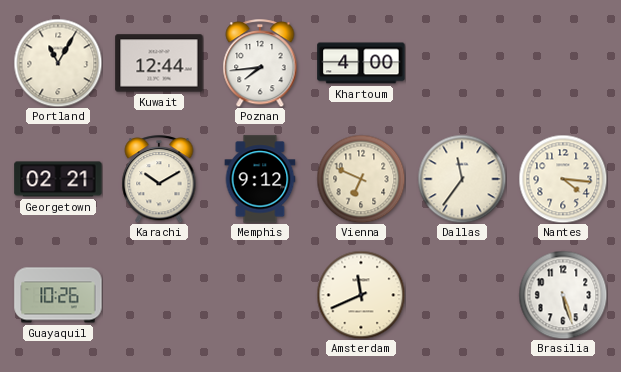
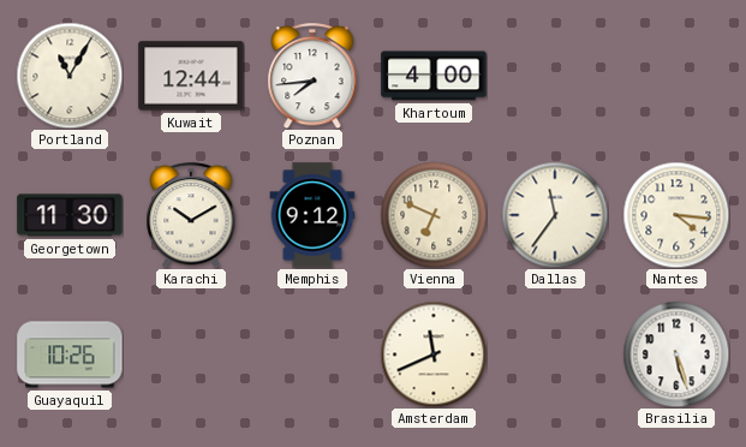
Georgetown: 02:21 -> 11:30 (70, 215)
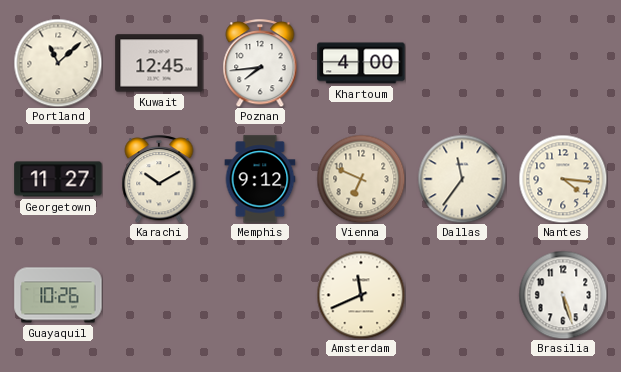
Portland: 11:05 -> 11:08 (58, 63)
Kuwait: 12:44 -> 12:45 (159, 63)
Georgetown: 11:30 -> 11:27 (58, 179)
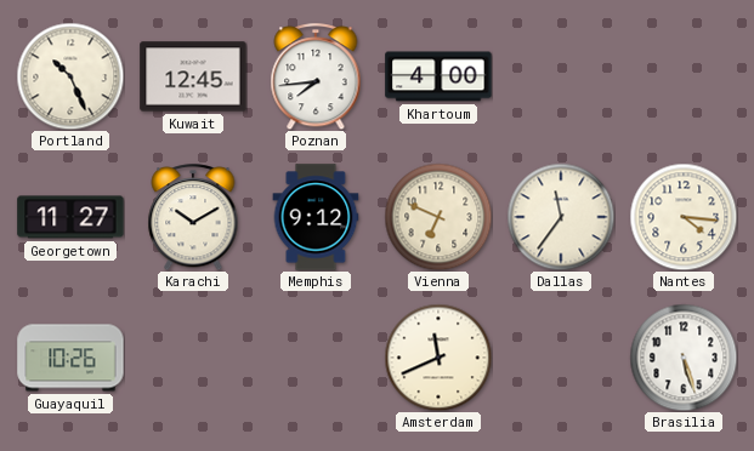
Portland: 11:08 -> 10:26 (70, 76)
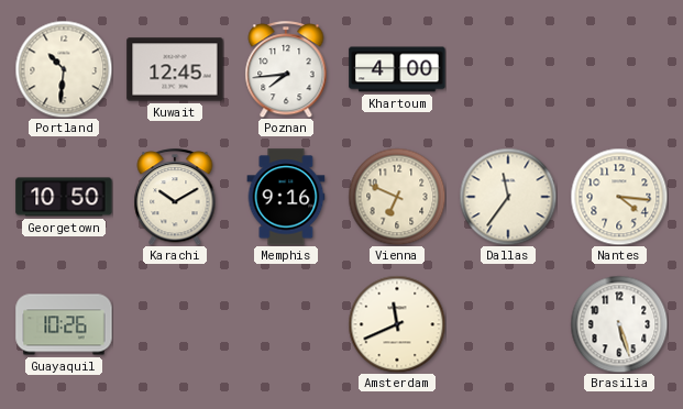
Portland: 10:26 -> 10:31 (64, 69)
Georgetown: 11:27 -> 10:50 (64, 197)
Memphis: 9:12 -> 9:16 (286, 197)
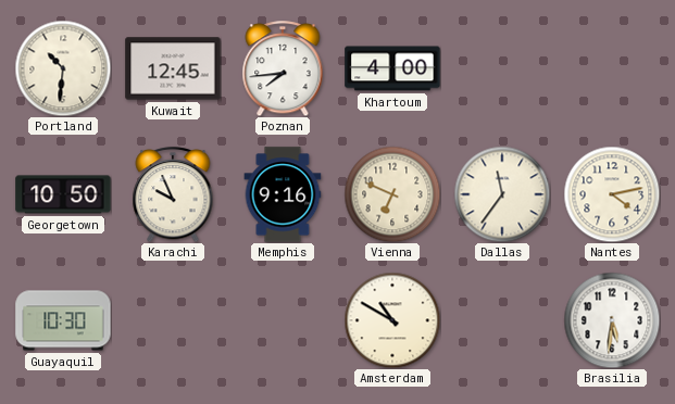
Karachi: 10:10 -> 9:56 (173, 194)
Nantes: 4:16 -> 4:13 (612, 194)
Guayaquil: 10:26 -> 10:30 (63, 320)
Amsterdam: 11:41 -> 10:50 (392, 320)
Brasilia: 5:27 -> 5:31 (612, 320)
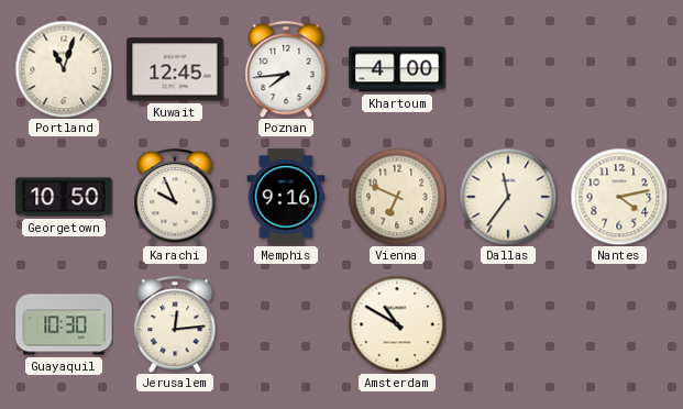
Portland: 10:31 -> 11:03 (64, 69)
Jerusalem: none -> 12:14 (175, 324)
Brasilia: 5:31 -> none (612, 320)
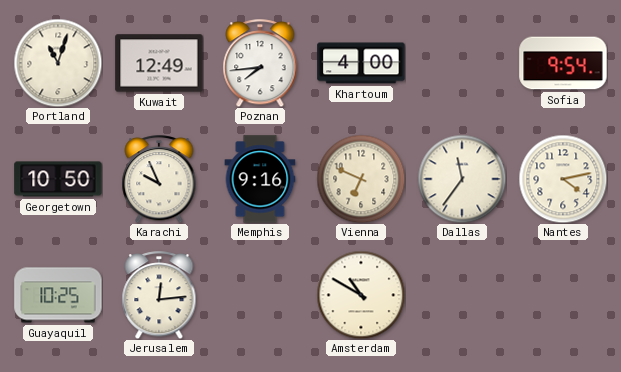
Kuwait: 12:45 -> 12:49 (159, 63)
Sofia: none -> 9:54 (563, 63)
Guayaquil: 10:30 -> 10:25 (58, 295)
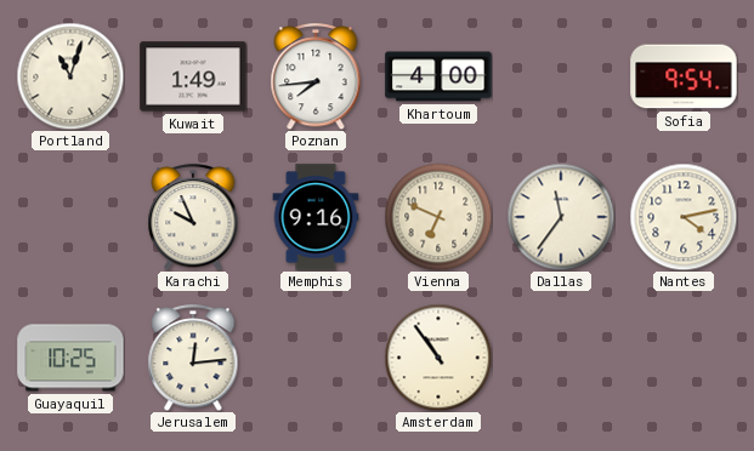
Kuwait: 12:49 -> 1:49 (193, 76)
Georgetown: 10:50 -> none (58, 179)
Amsterdam: 10:50 -> 10:54 (438, 358)
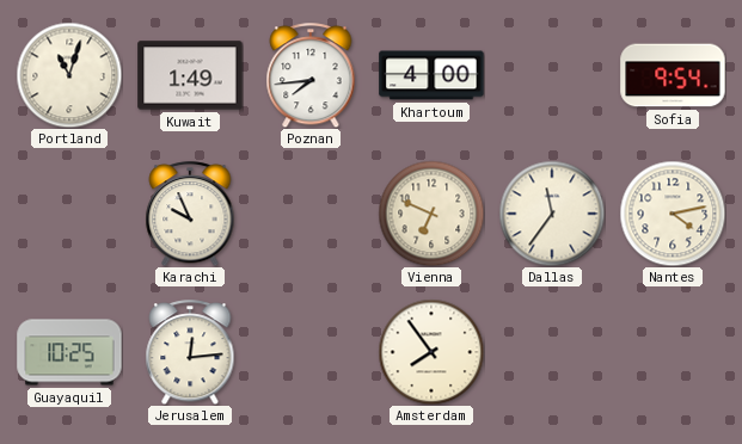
Memphis: 9:16 -> none (316, 217)
Amsterdam: 10:54 -> 7:54 (431, 352)
